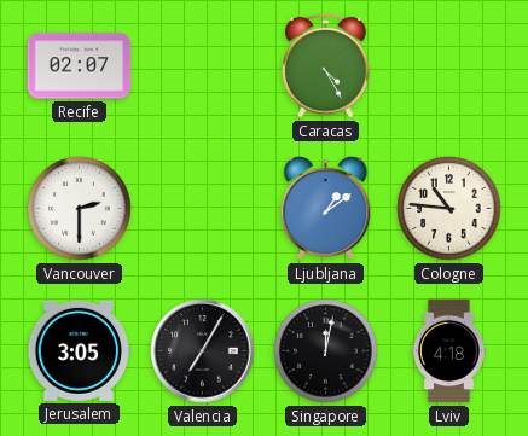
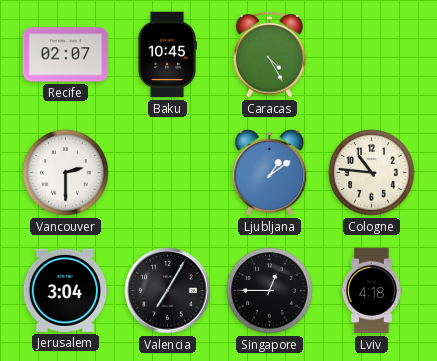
Baku: none -> 10:45 (167, 55)
Jerusalem: 3:05 -> 3:04 (66, 290)
Singapore: 12:02 -> 12:45 (270, 291)
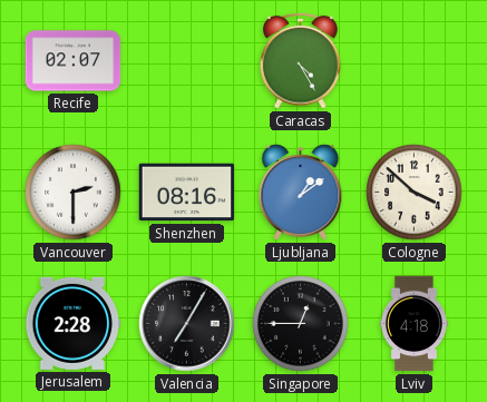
Baku: 10:45 -> none (167, 55)
Shenzhen: none -> 08:16 (187, 193)
Cologne: 10:46 -> 3:52 (415, 193)
Jerusalem: 3:04 -> 2:28 (74, 323)
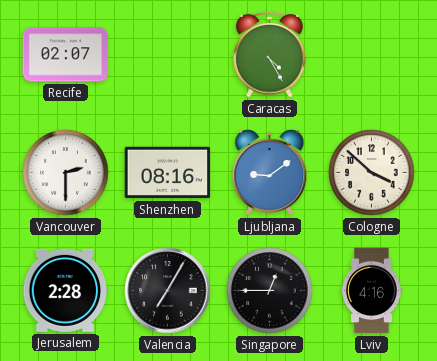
Ljubljana: 1:09 -> 9:09 (270, 173)
Lviv: 4:18 -> 4:16 (372, 291)
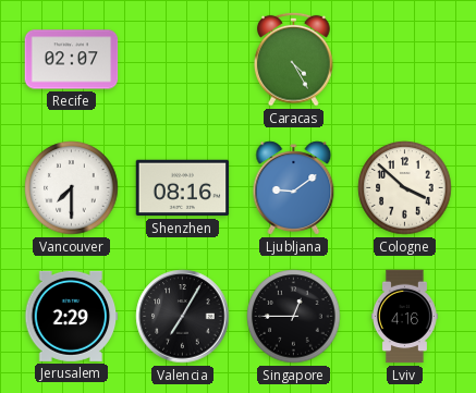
Vancouver: 2:30 -> 7:30 (72, 188)
Jerusalem: 2:28 -> 2:29 (72, 316)
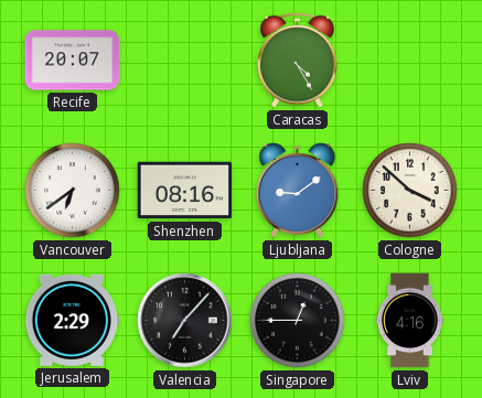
Recife: 02:07 -> 20:07 (73, 61)
Vancouver: 7:30 -> 6:39 (73, 191)
Valencia: 7:05 -> 7:07 (185, 321)
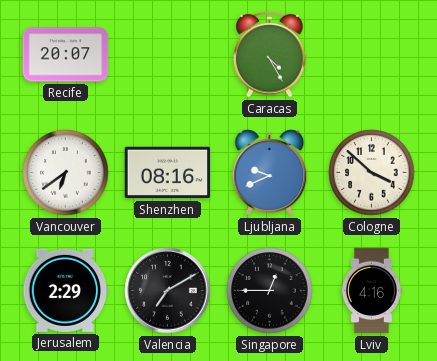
Ljubljana: 9:09 -> 9:41 (270, 173)
Valencia: 7:07 -> 7:10 (168, 291)
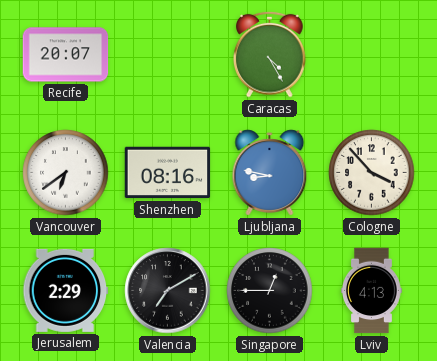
Ljubljana: 9:41 -> 8:47 (270, 173)
Cologne: 3:52 -> 3:53 (372, 173)
Lviv: 4:16 -> 4:13 (372, 291)
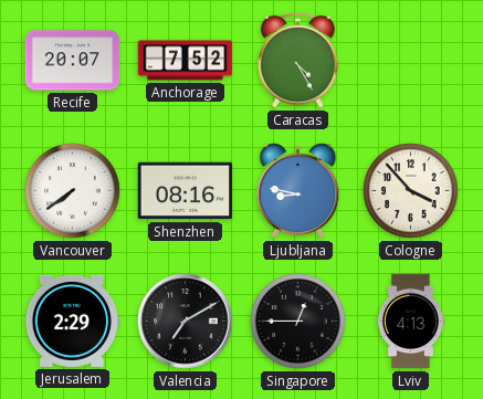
Anchorage: none -> 7:52 (186, 61)
Vancouver: 6:39 -> 7:39 (73, 191)
